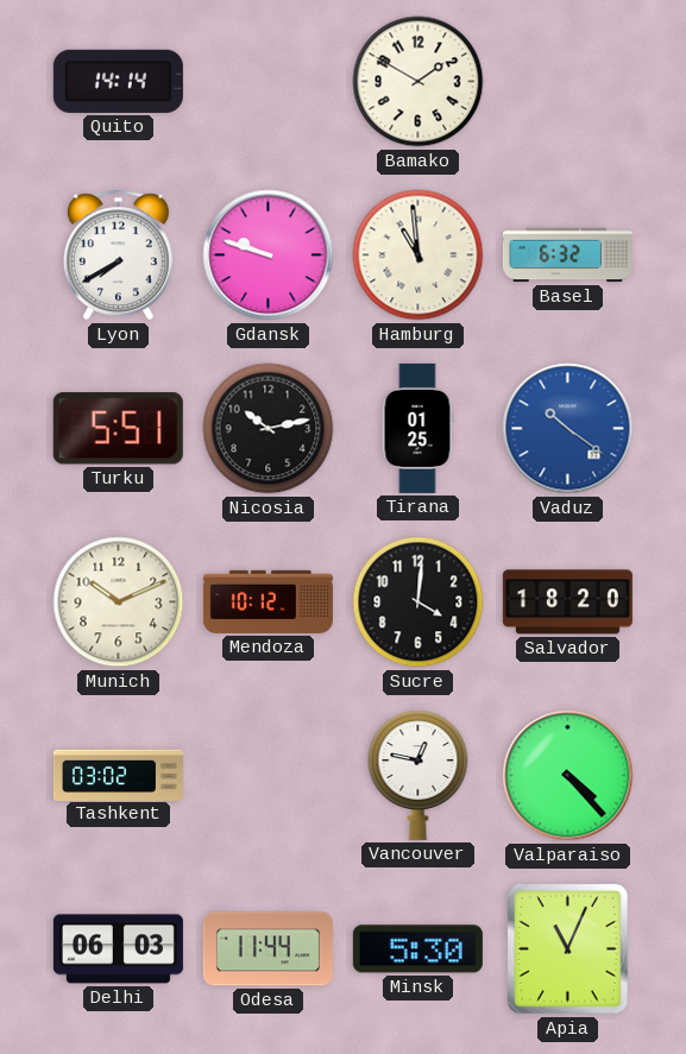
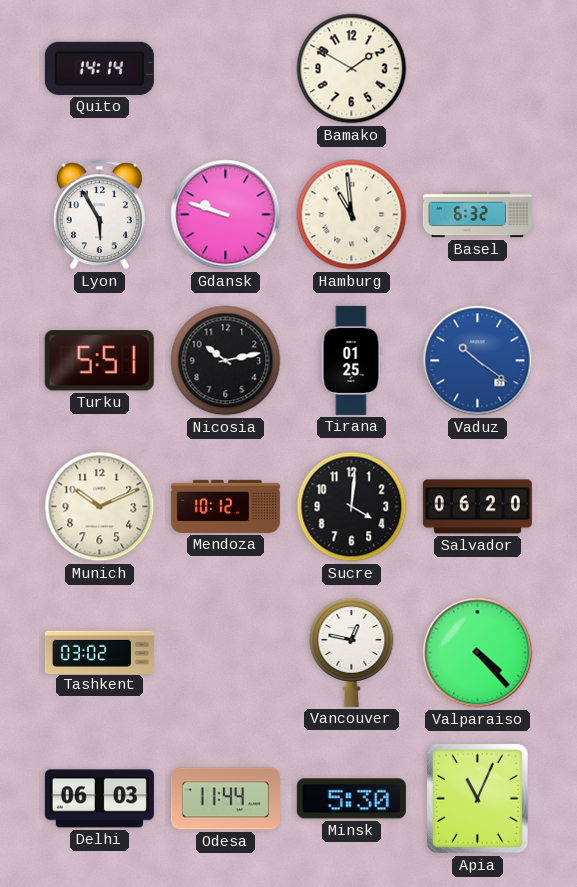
Lyon: 7:40 -> 5:55 (99, 215)
Salvador: 18:20 -> 06:20 (477, 507)
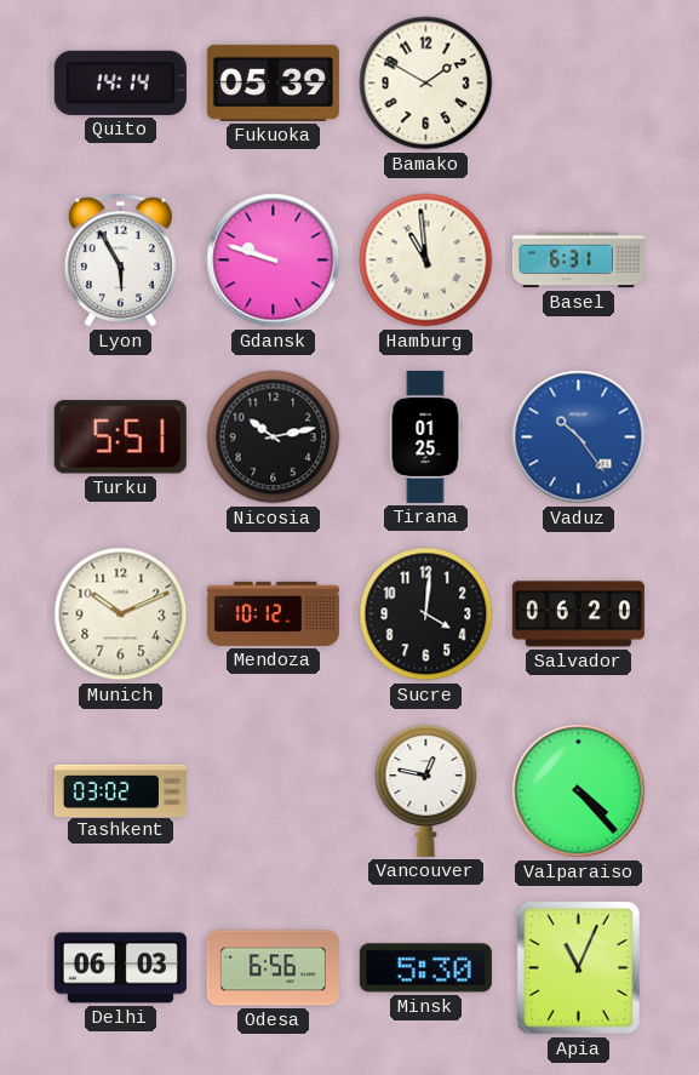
Fukuoka: none -> 05:39 (273, 82)
Basel: 6:32 -> 6:31 (578, 261)
Vaduz: 10:21 -> 10:24 (579, 438)
Odesa: 11:44 -> 6:56 (273, 968)
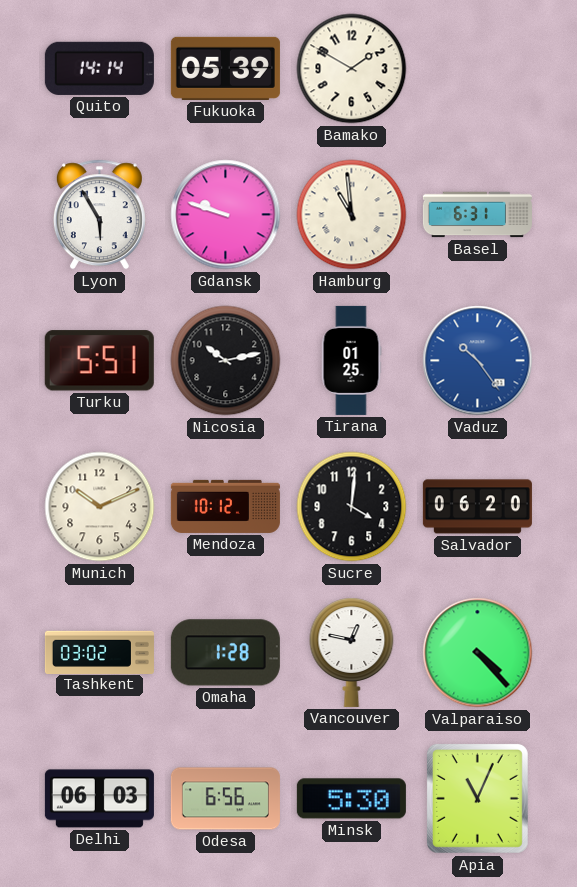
Omaha: none -> 1:28 (225, 653)
